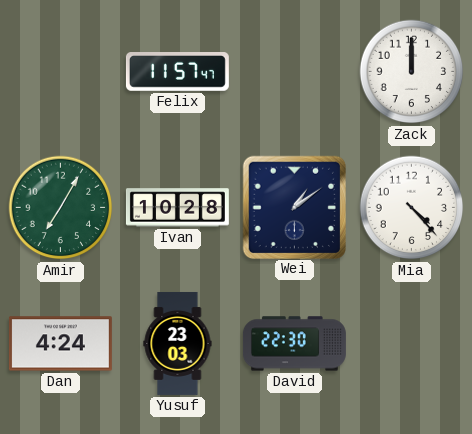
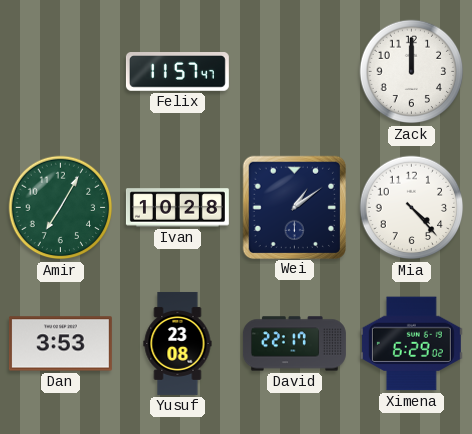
Dan: 4:24 -> 3:53 (60, 344)
Yusuf: 23:03 -> 23:08 (178, 343)
David: 22:30 -> 22:17 (294, 344)
Ximena: none -> 6:29 (411, 344)
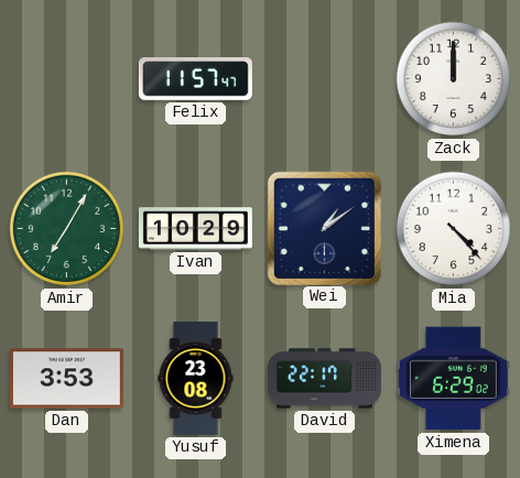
Ivan: 10:28 -> 10:29 (195, 229)
